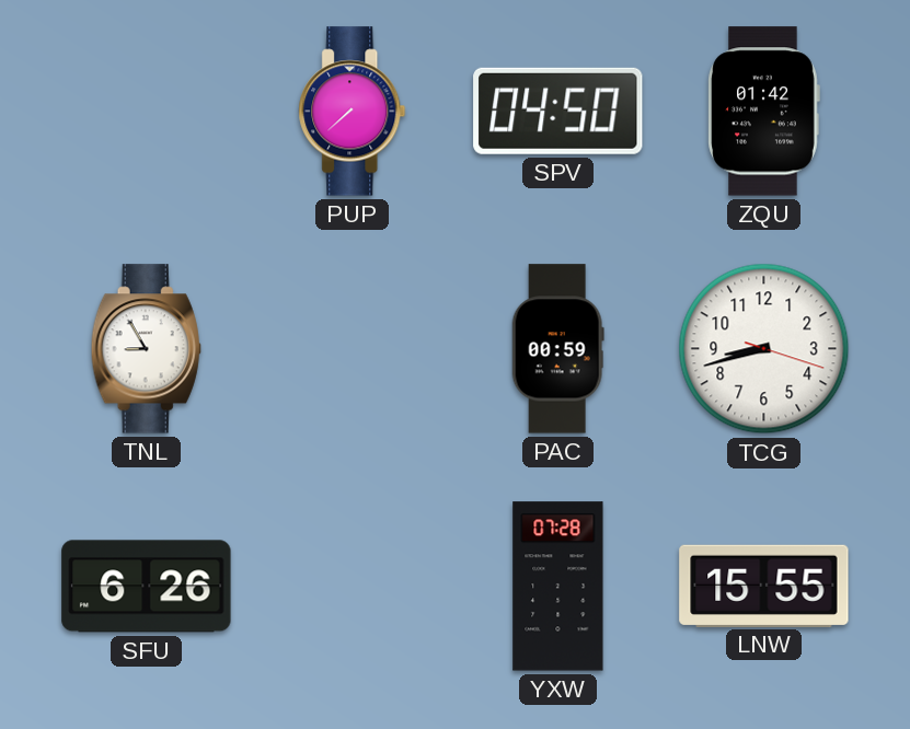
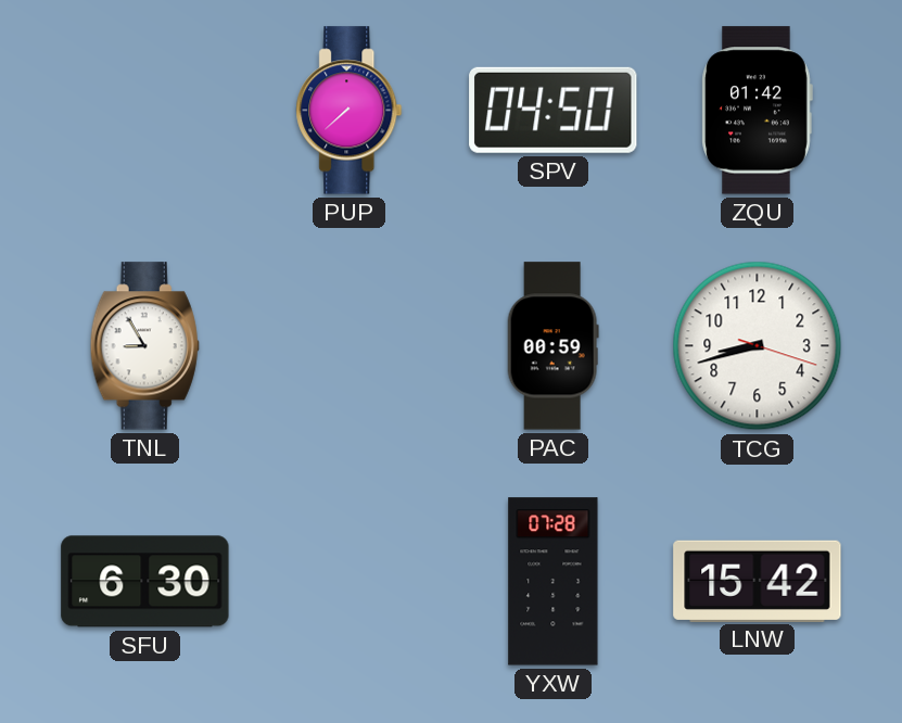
SFU: 6:26 -> 6:30 (145, 582)
LNW: 15:55 -> 15:42 (758, 581)
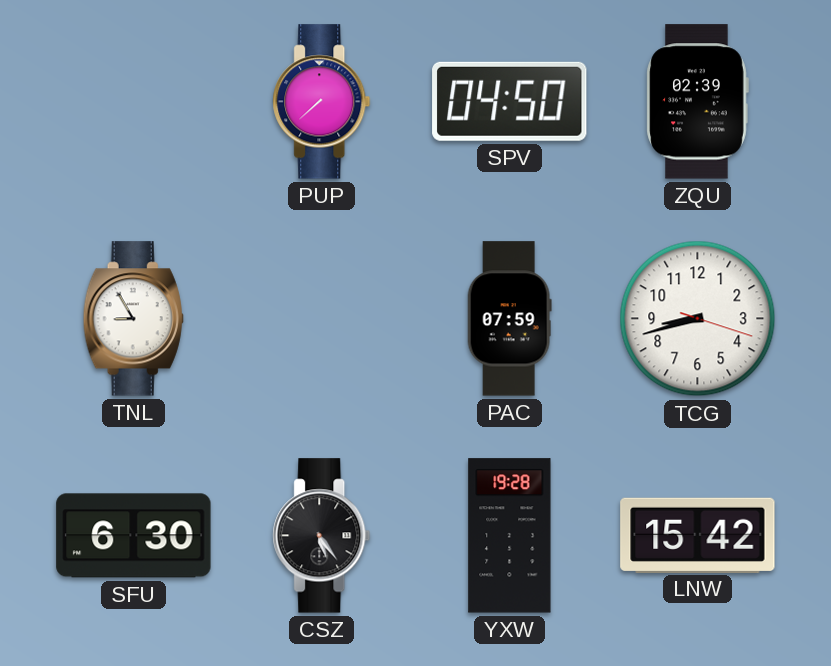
ZQU: 01:42 -> 02:39 (697, 102)
PAC: 00:59 -> 07:59 (509, 319)
CSZ: none -> 5:24 (322, 536)
YXW: 07:28 -> 19:28 (510, 536)
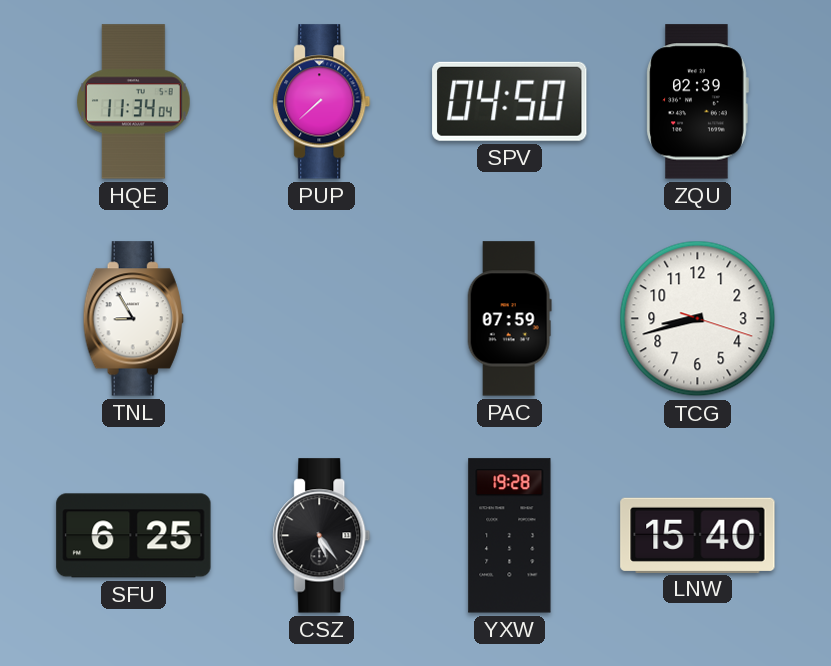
HQE: none -> 11:34 (134, 102)
SFU: 6:30 -> 6:25 (134, 536)
LNW: 15:42 -> 15:40 (698, 535)
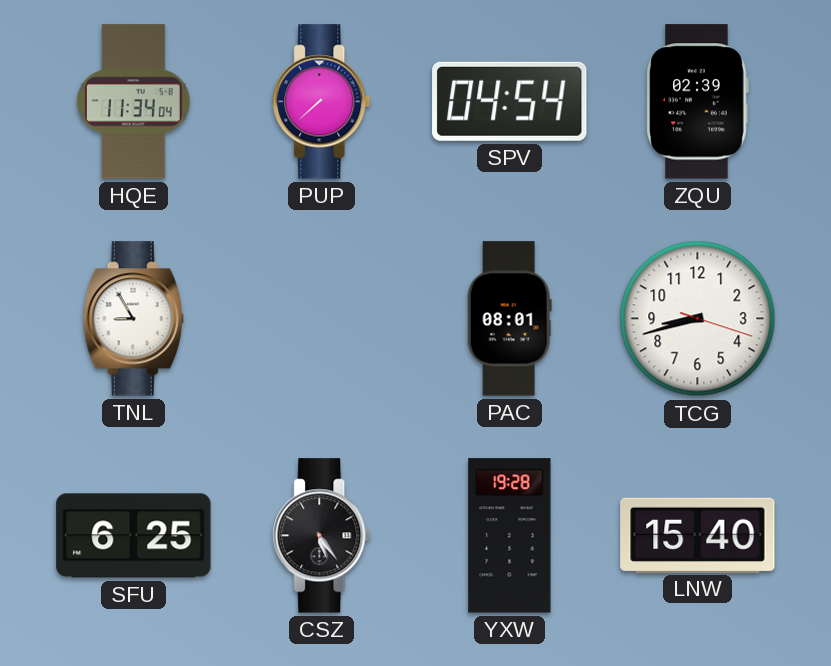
SPV: 04:50 -> 04:54 (510, 101)
PAC: 07:59 -> 08:01 (509, 319)
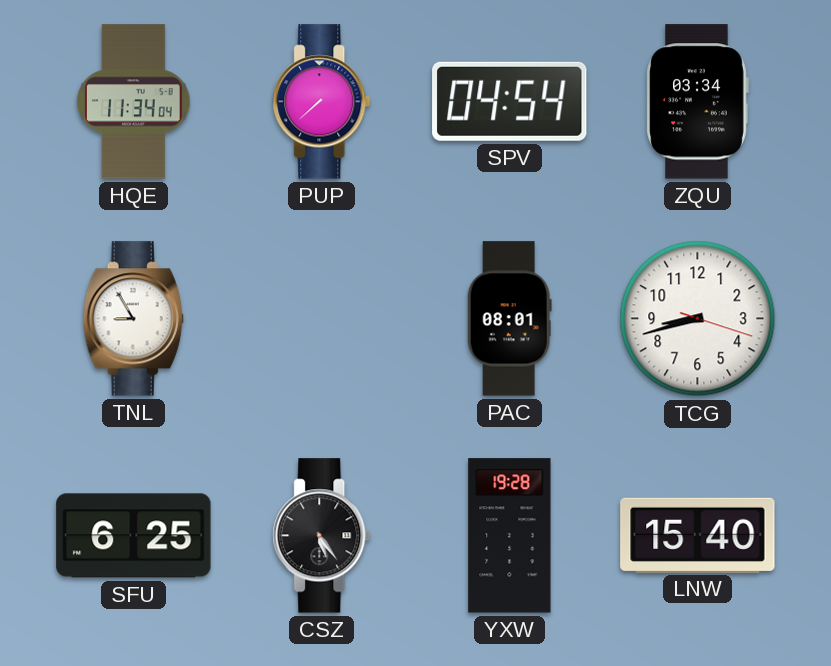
ZQU: 02:39 -> 03:34 (697, 102)
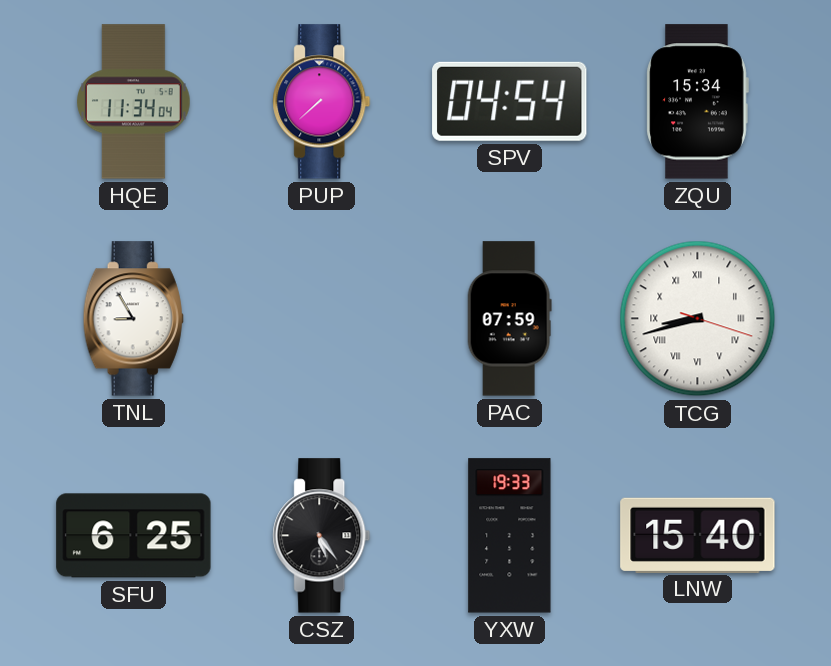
ZQU: 03:34 -> 15:34 (697, 102)
PAC: 08:01 -> 07:59 (509, 319)
TCG numerals: Arabic -> Roman (698, 319)
YXW: 19:28 -> 19:33 (510, 536)
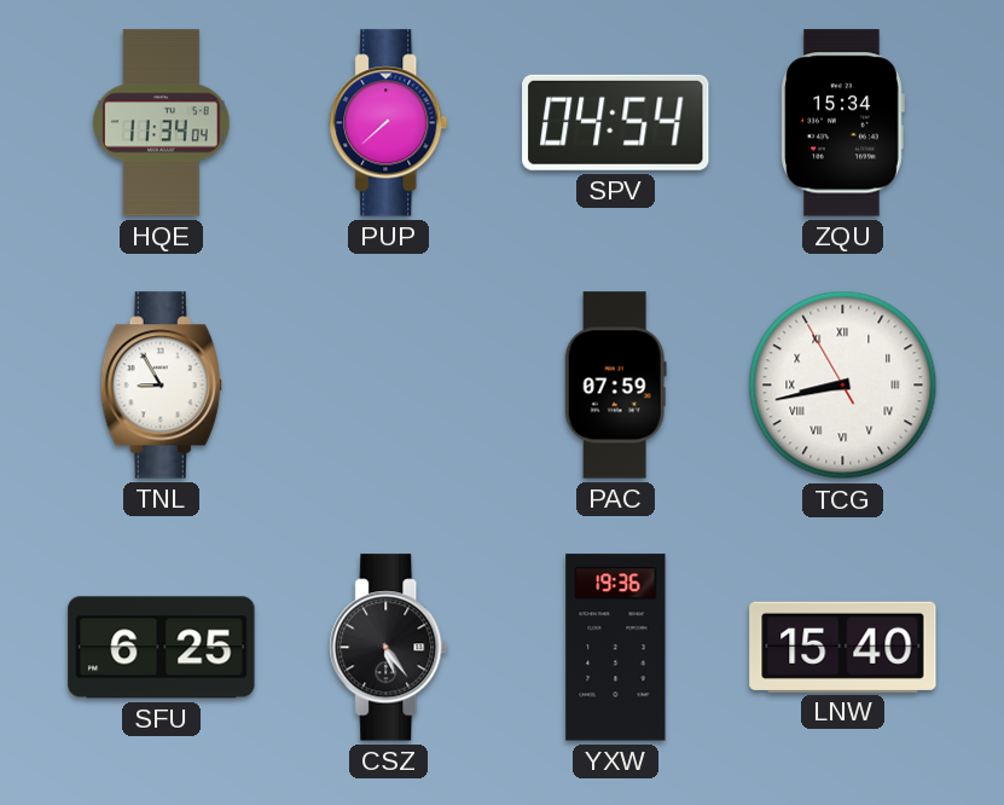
TCG: 8:42:18 -> 8:42:55 (843, 386)
YXW: 19:33 -> 19:36 (616, 648)
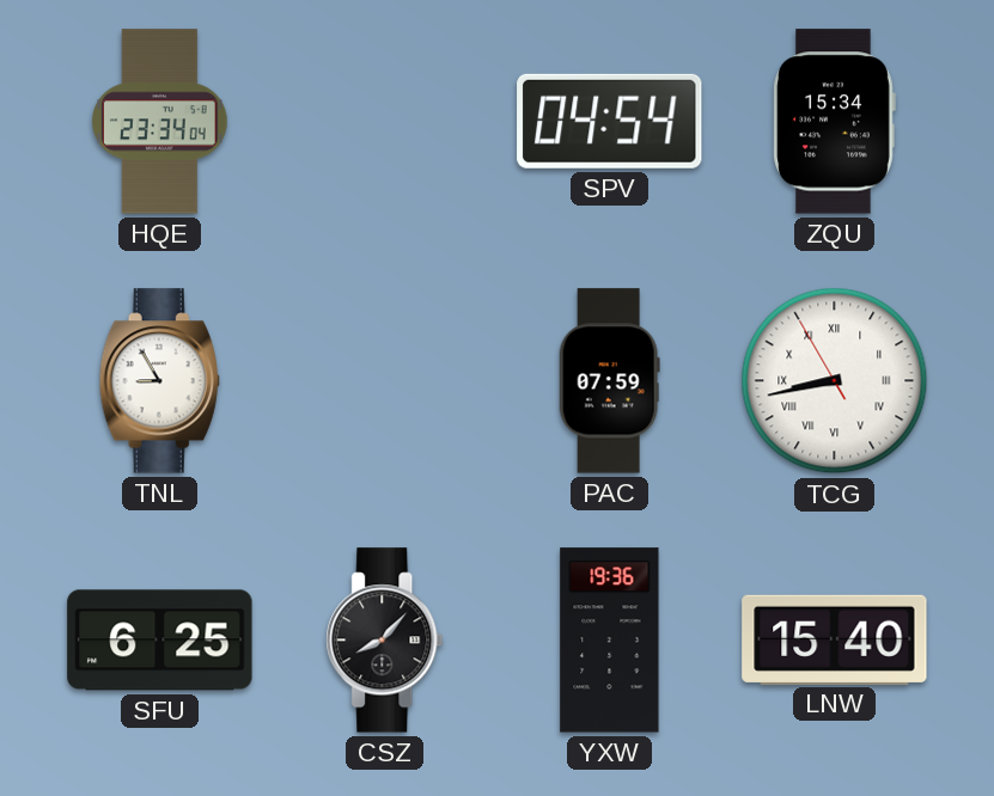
HQE: 11:34 -> 23:34 (160, 122)
PUP: 7:38 -> none (389, 123)
CSZ: 5:24 -> 8:07 (385, 641)
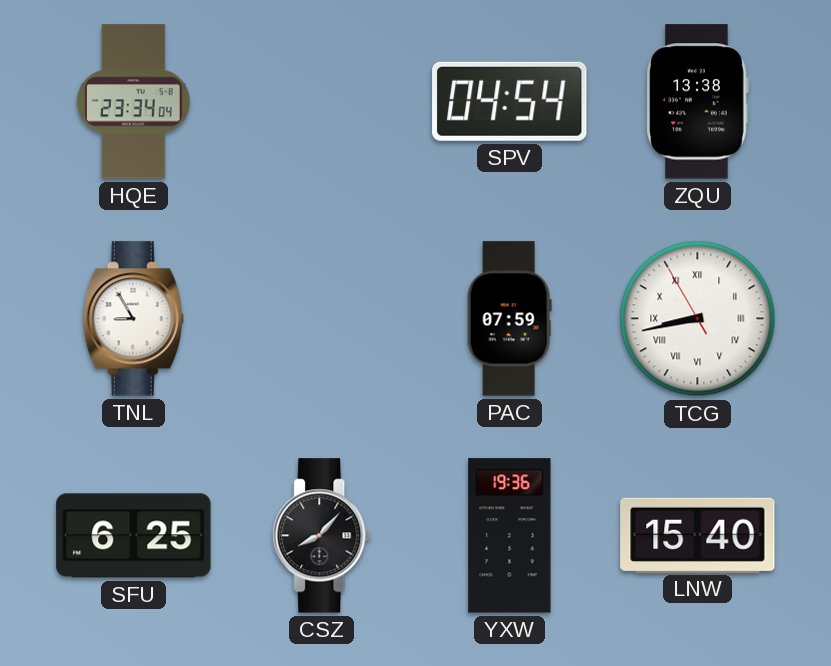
ZQU: 15:34 -> 13:38 (697, 102)
